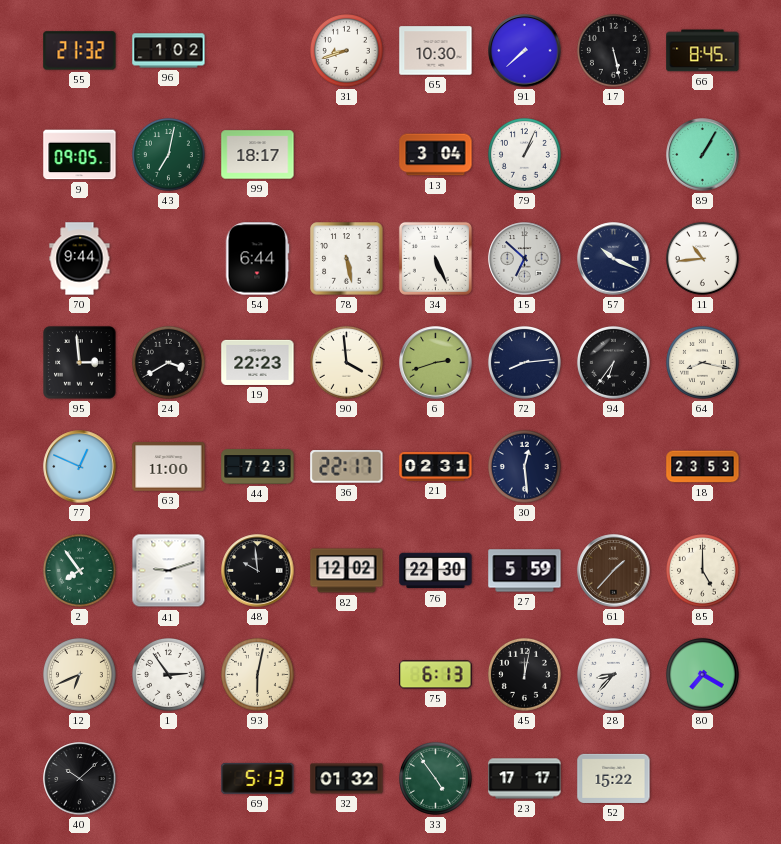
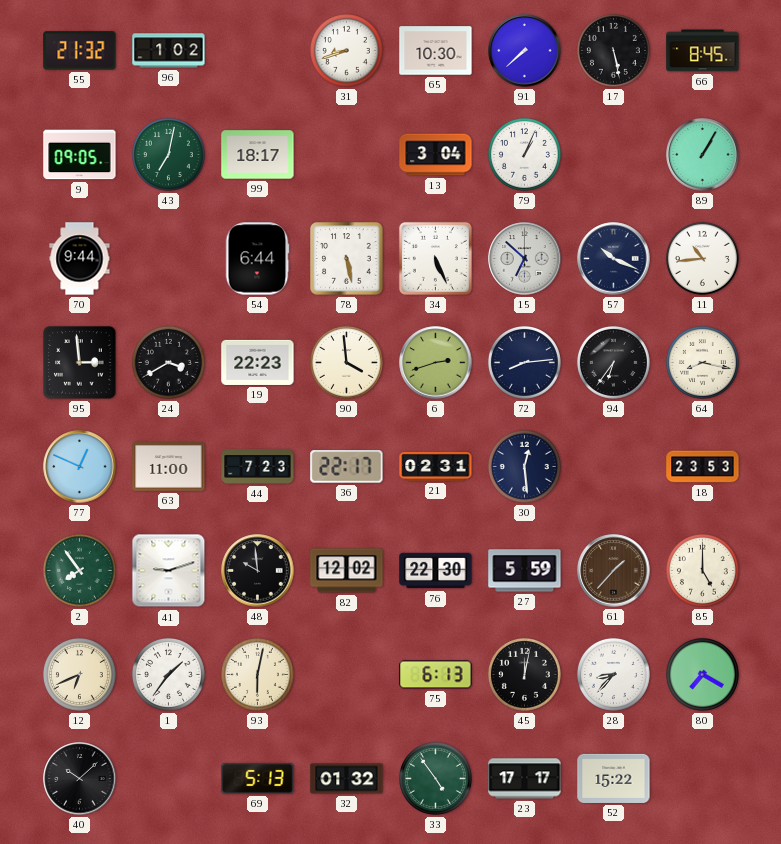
1: 2:54 -> 1:36 (168, 674)
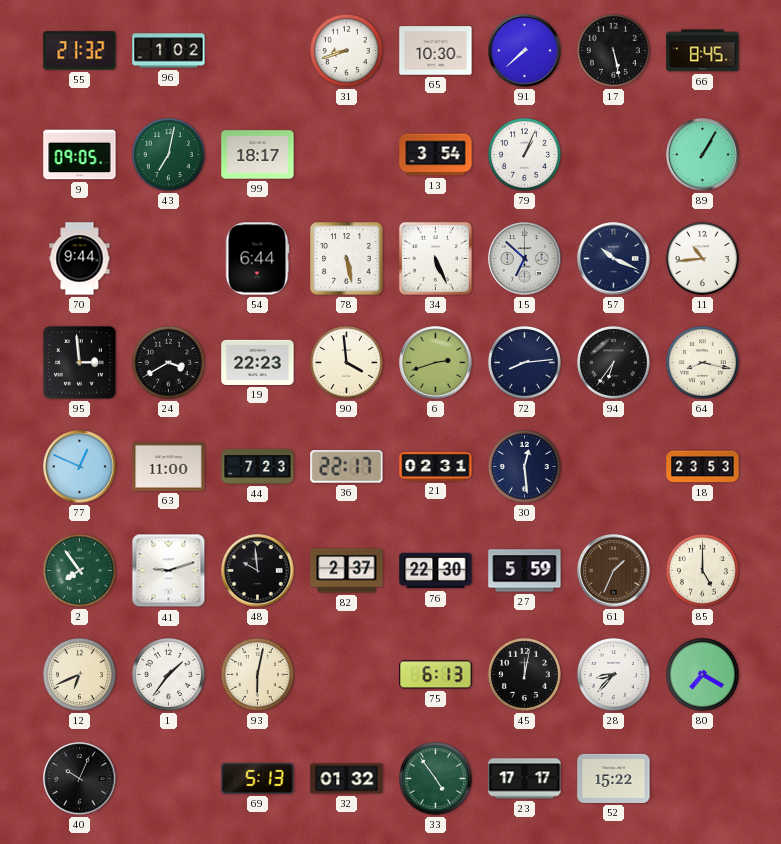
13: 3:04 -> 3:54 (436, 155)
82: 12:02 -> 2:37 (347, 571)
61: 1:37 -> 1:34 (614, 571)
40: 10:08 -> 10:04 (80, 779)
